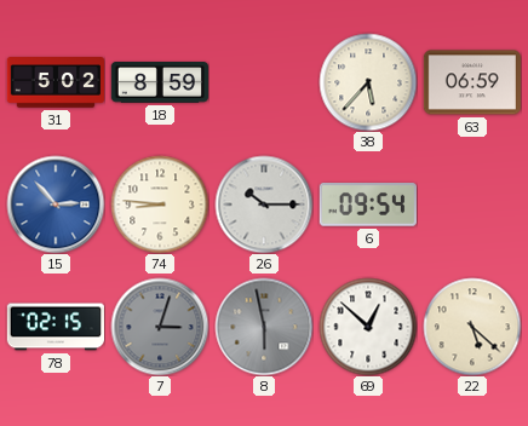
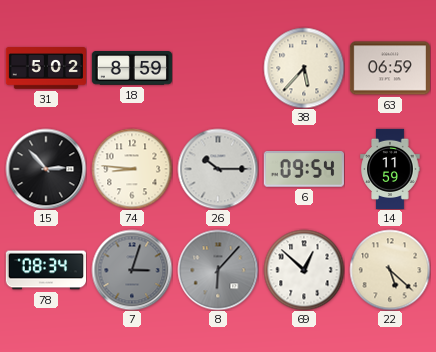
15 dial: blue -> black (46, 169)
14: none -> 11:59 (390, 168)
78: 02:15 -> 08:34 (45, 270)
8: 5:58 -> 6:07 (218, 270)
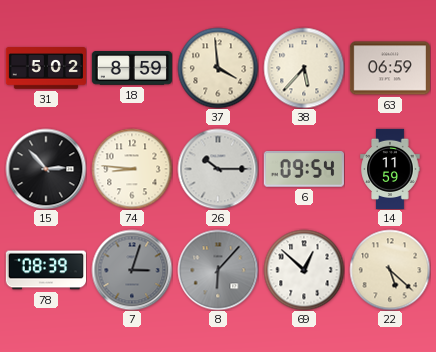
37: none -> 3:59 (218, 68)
78: 08:34 -> 08:39 (45, 270)
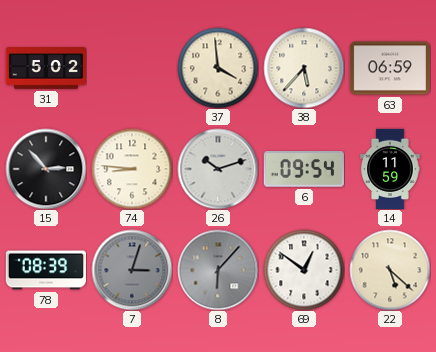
18: 8:59 -> none (132, 69)
26: 10:15 -> 10:12 (218, 169)
69: 12:52 -> 12:51 (304, 270)
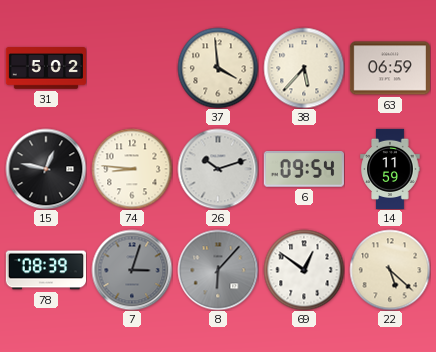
15: 2:53 -> 12:47 (46, 169)
